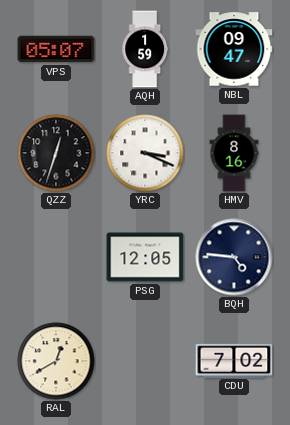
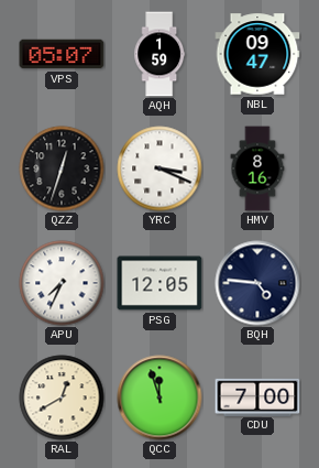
APU: none -> 7:34 (62, 283)
QCC: none -> 11:57 (159, 398)
CDU: 7:02 -> 7:00 (257, 396)
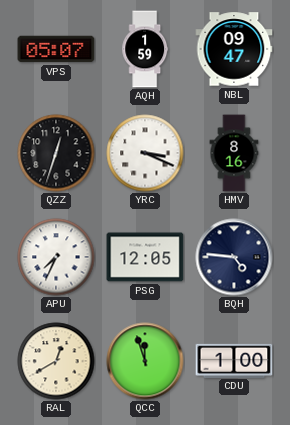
CDU: 7:00 -> 1:00 (234, 360)
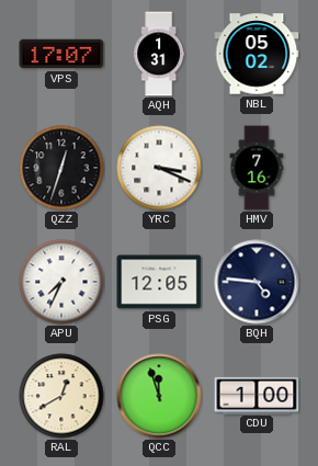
VPS: 05:07 -> 17:07 (61, 54)
AQH: 1:59 -> 1:31 (159, 54)
NBL: 09:47 -> 05:02 (257, 54)
HMV: 8:16 -> 7:16 (257, 168)
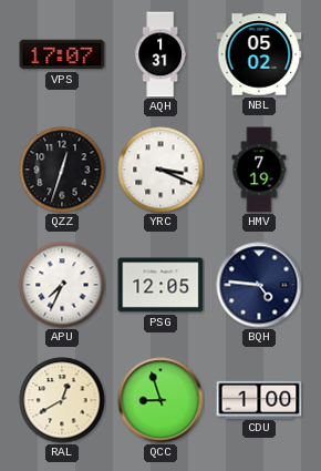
HMV: 7:16 -> 7:19 (259, 170)
QCC: 11:57 -> 8:57 (161, 400)
